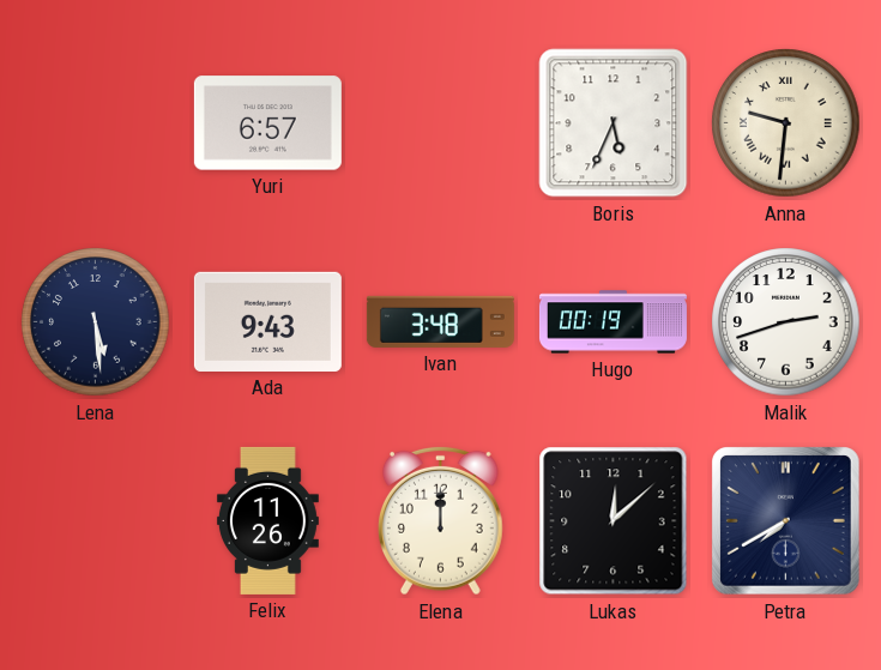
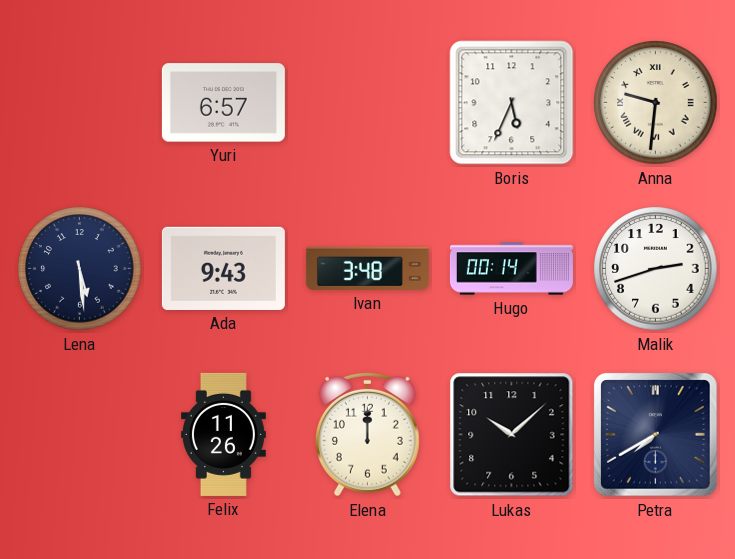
Hugo: 00:19 -> 00:14 (511, 269)
Lukas: 12:08 -> 10:08 (512, 435)
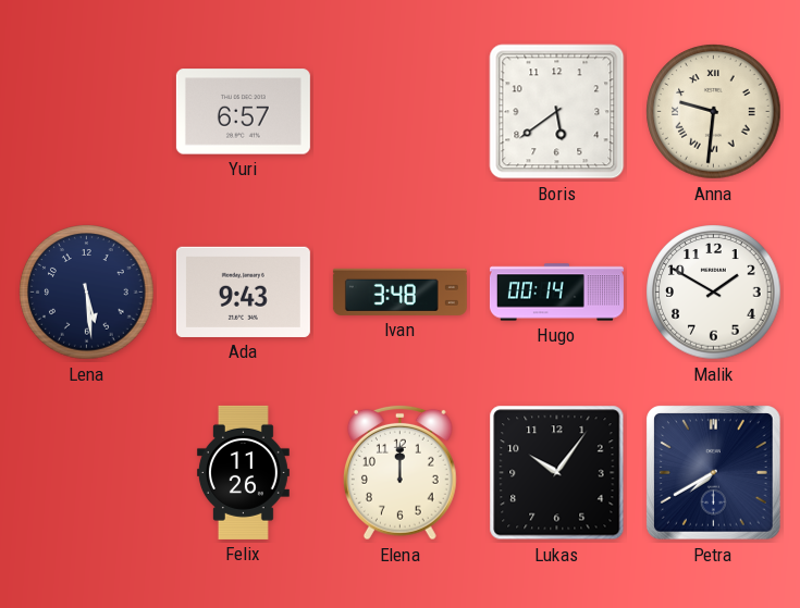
Boris: 5:34 -> 5:39 (557, 112)
Malik: 2:42 -> 1:50 (714, 293)
Lukas: 10:08 -> 10:06 (557, 473)
